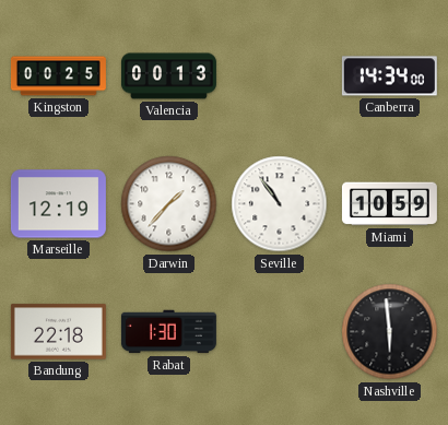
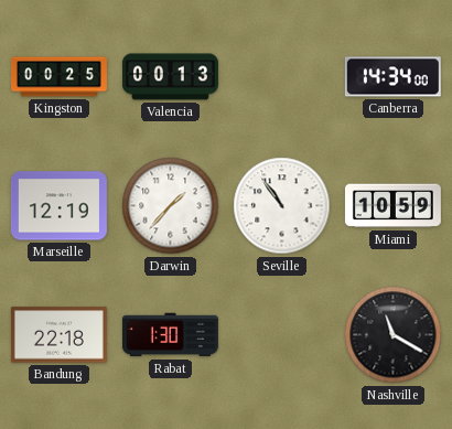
Nashville: 5:59 -> 11:20 (394, 335)
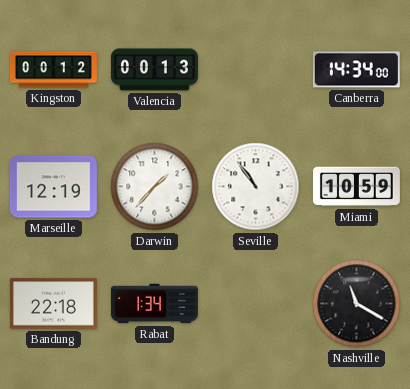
Kingston: 00:25 -> 00:12 (53, 70)
Rabat: 1:30 -> 1:34 (154, 304)
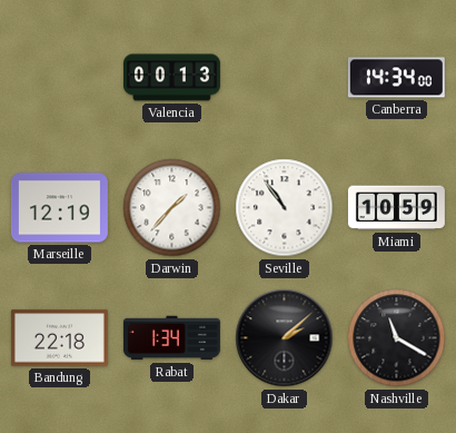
Kingston: 00:12 -> none (53, 70)
Dakar: none -> 2:08 (285, 338)
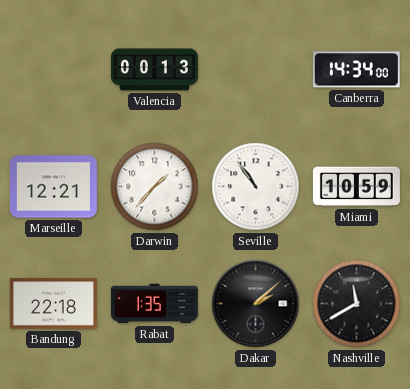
Marseille: 12:19 -> 12:21 (53, 187)
Rabat: 1:34 -> 1:35 (154, 304)
Nashville: 11:20 -> 11:40 (357, 304)
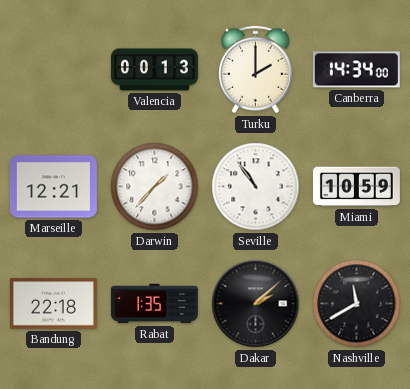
Turku: none -> 2:00 (256, 70)
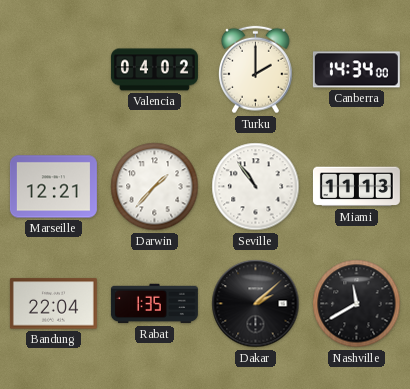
Valencia: 00:13 -> 04:02 (154, 70)
Miami: 10:59 -> 11:13 (356, 187)
Bandung: 22:18 -> 22:04 (53, 304)
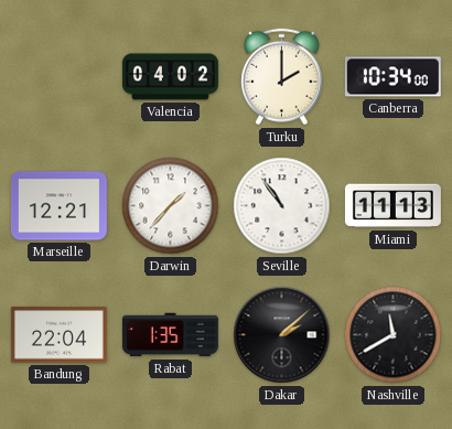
Canberra: 14:34 -> 10:34 (392, 77)
